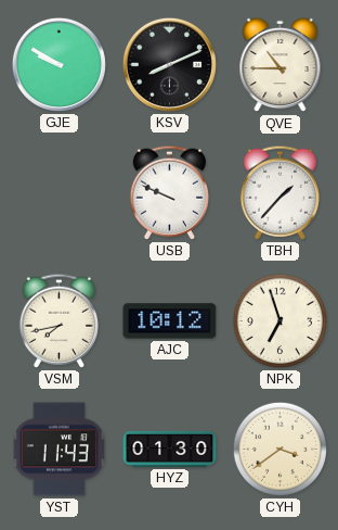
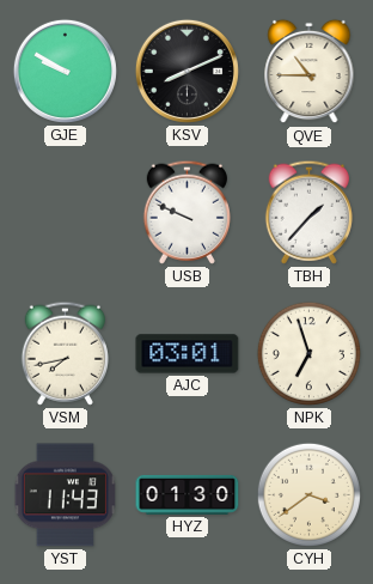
AJC: 10:12 -> 03:01 (188, 354)
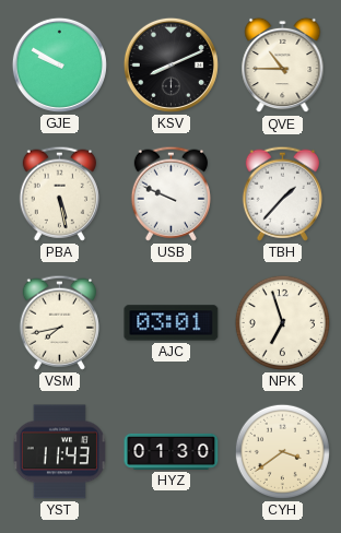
PBA: none -> 5:28 (59, 193)
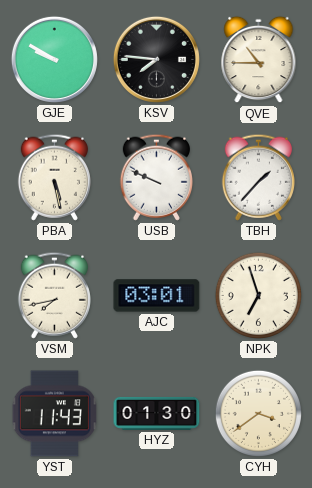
KSV: 8:11 -> 7:46 (156, 59)
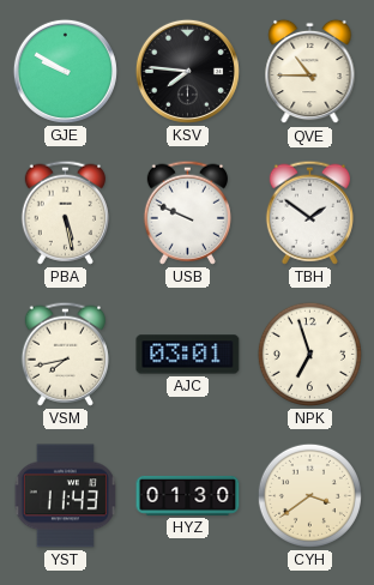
TBH: 1:37 -> 1:51 (309, 212)
